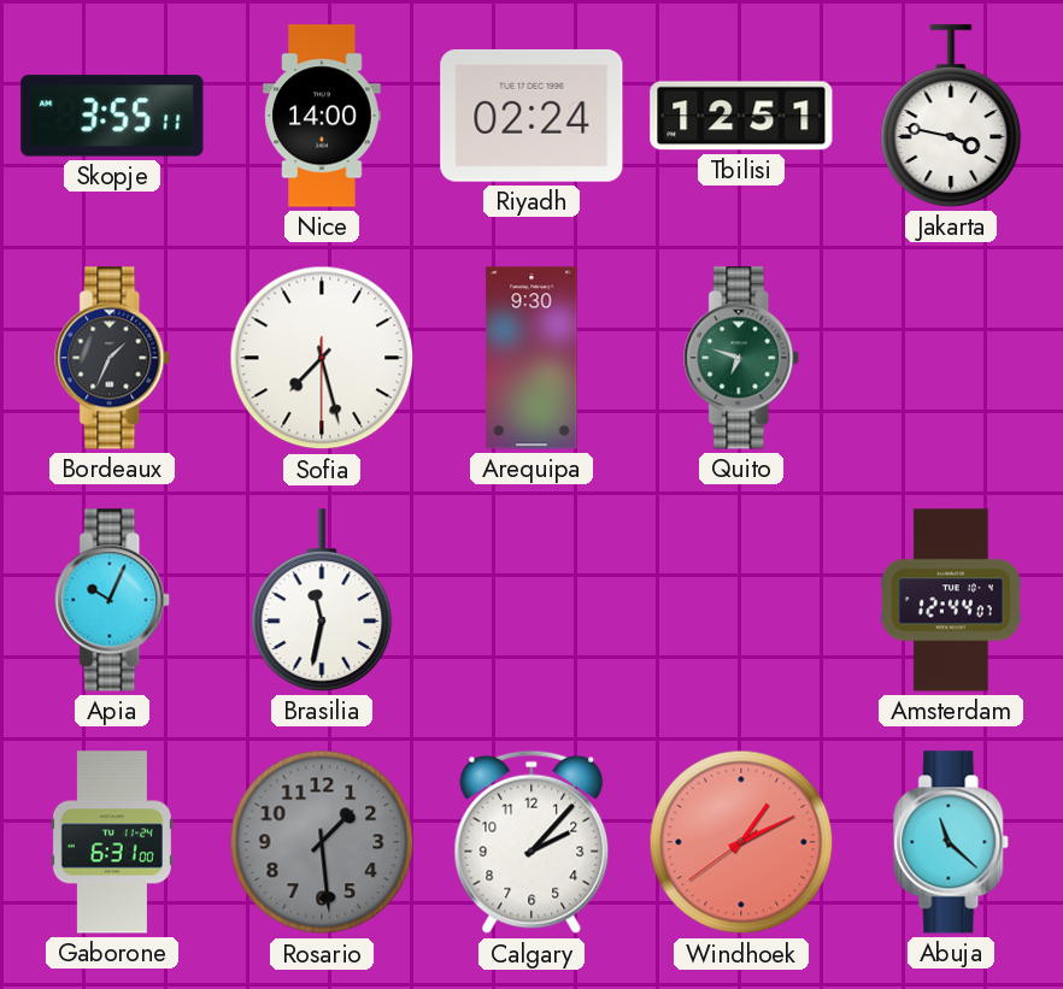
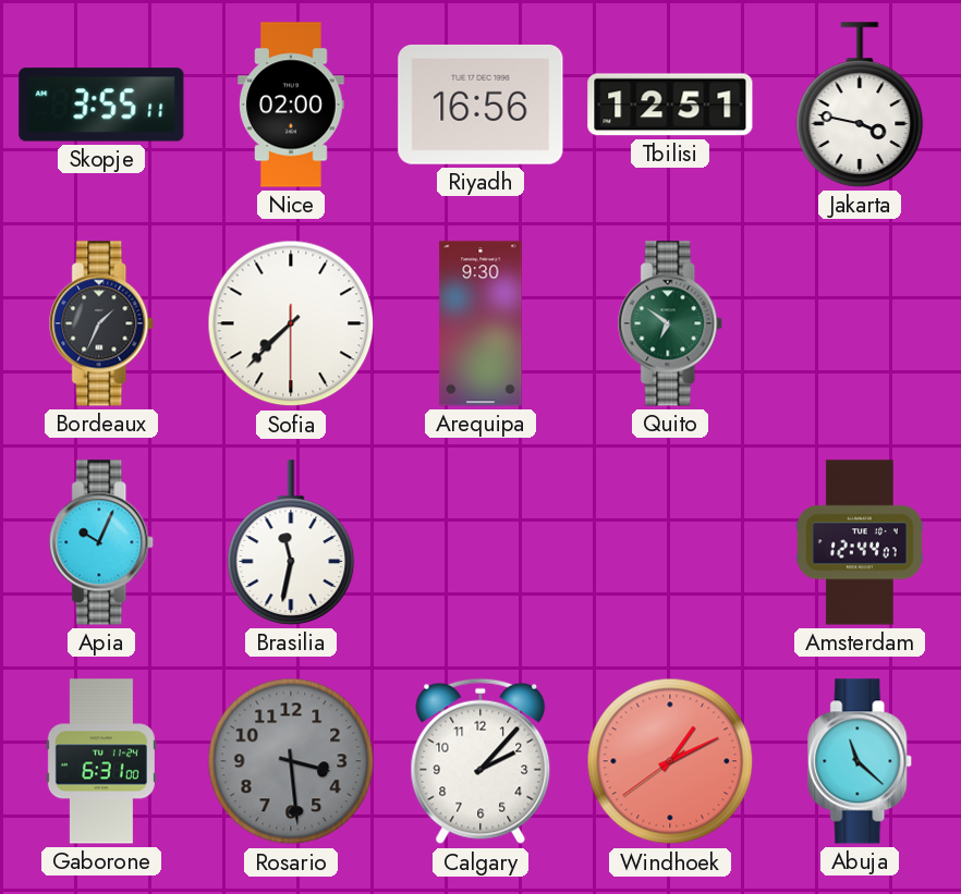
Nice: 14:00 -> 02:00 (291, 105)
Riyadh: 02:24 -> 16:56 (480, 105)
Sofia: 7:27 -> 7:37 (291, 323)
Quito: 6:48 -> 6:51 (671, 323)
Rosario: 1:29 -> 3:29 (291, 761)
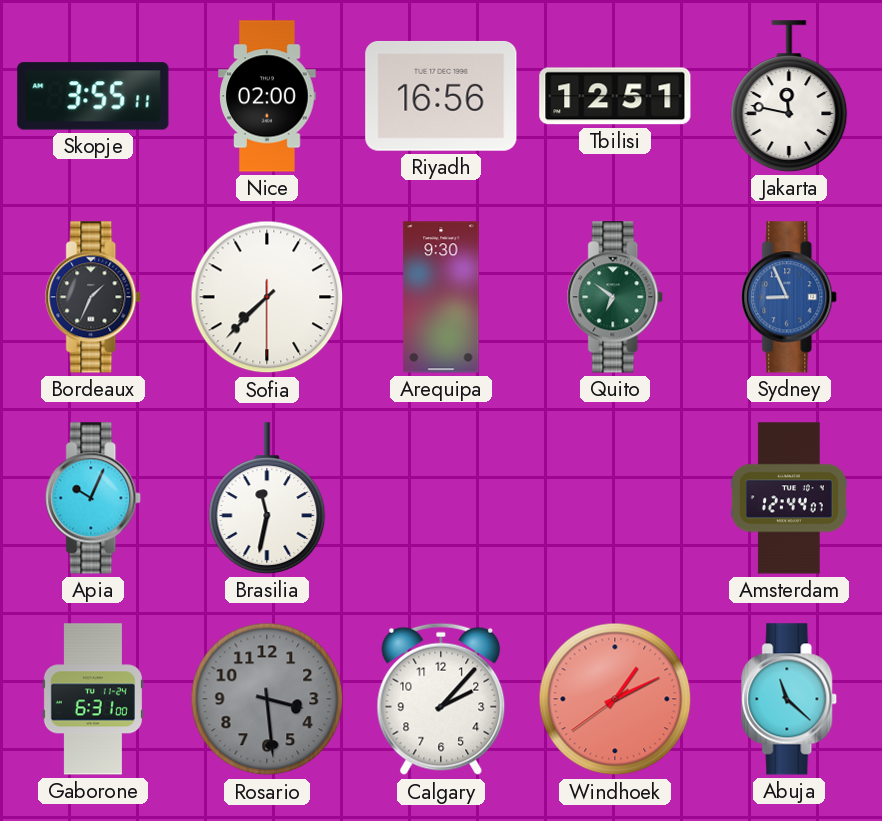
Jakarta: 3:47 -> 11:47 (789, 96)
Sydney: none -> 8:56 (790, 297)
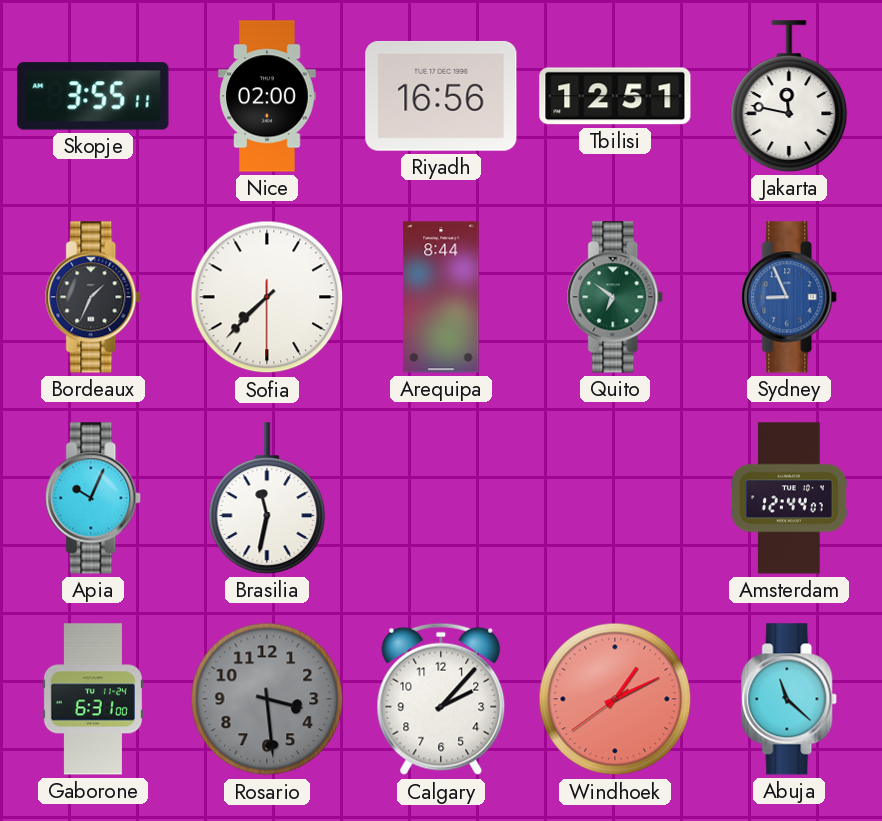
Arequipa: 9:30 -> 8:44 (441, 297)
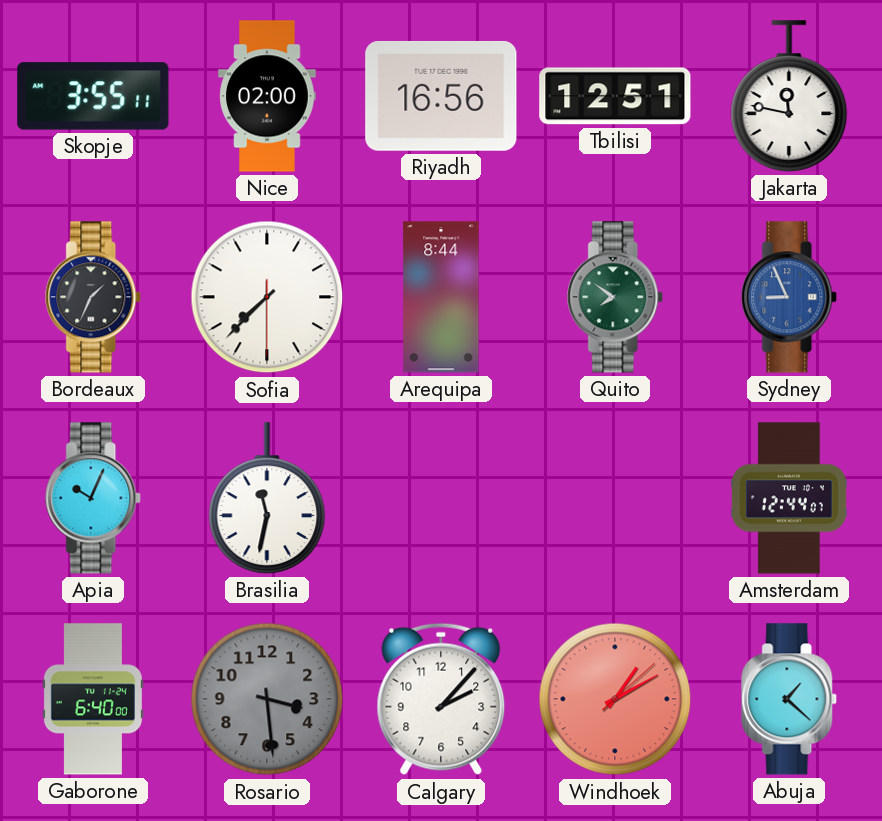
Quito: 6:51 -> 7:51 (616, 297)
Gaborone: 6:31 -> 6:40 (93, 699)
Windhoek: 1:10:39 -> 1:10:08 (615, 699)
Abuja: 11:22 -> 1:22 (790, 699)
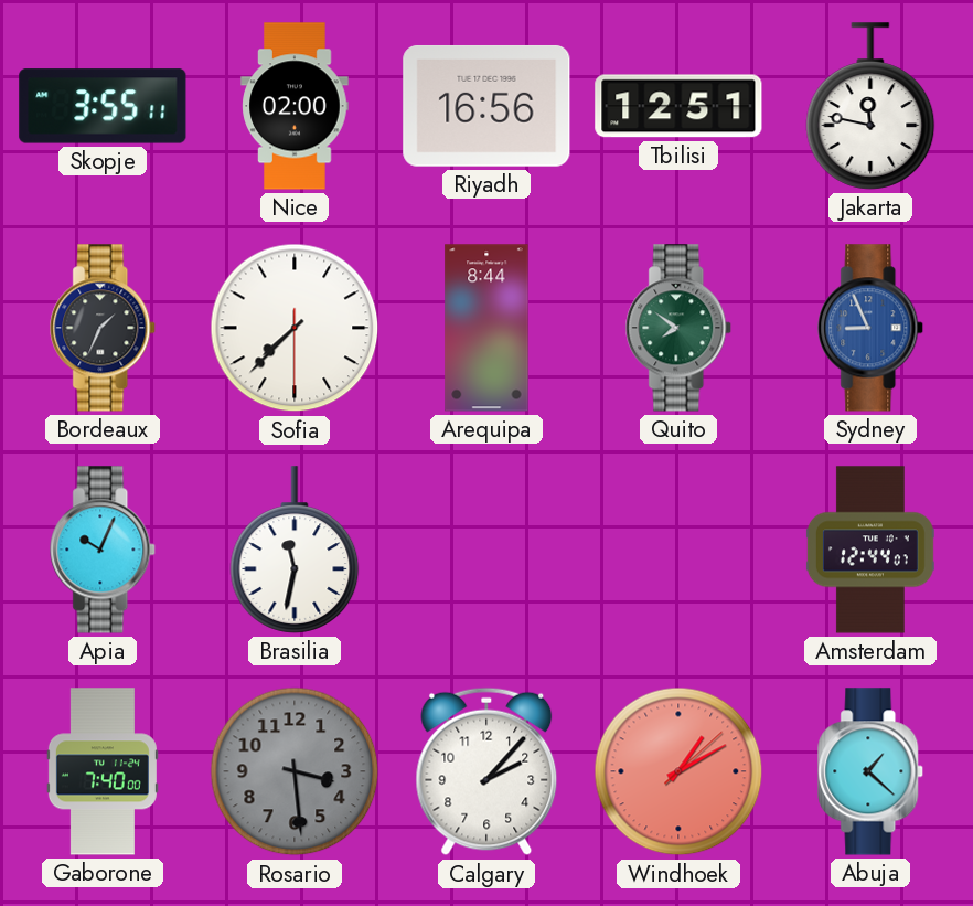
Gaborone: 6:40 -> 7:40 (103, 771)
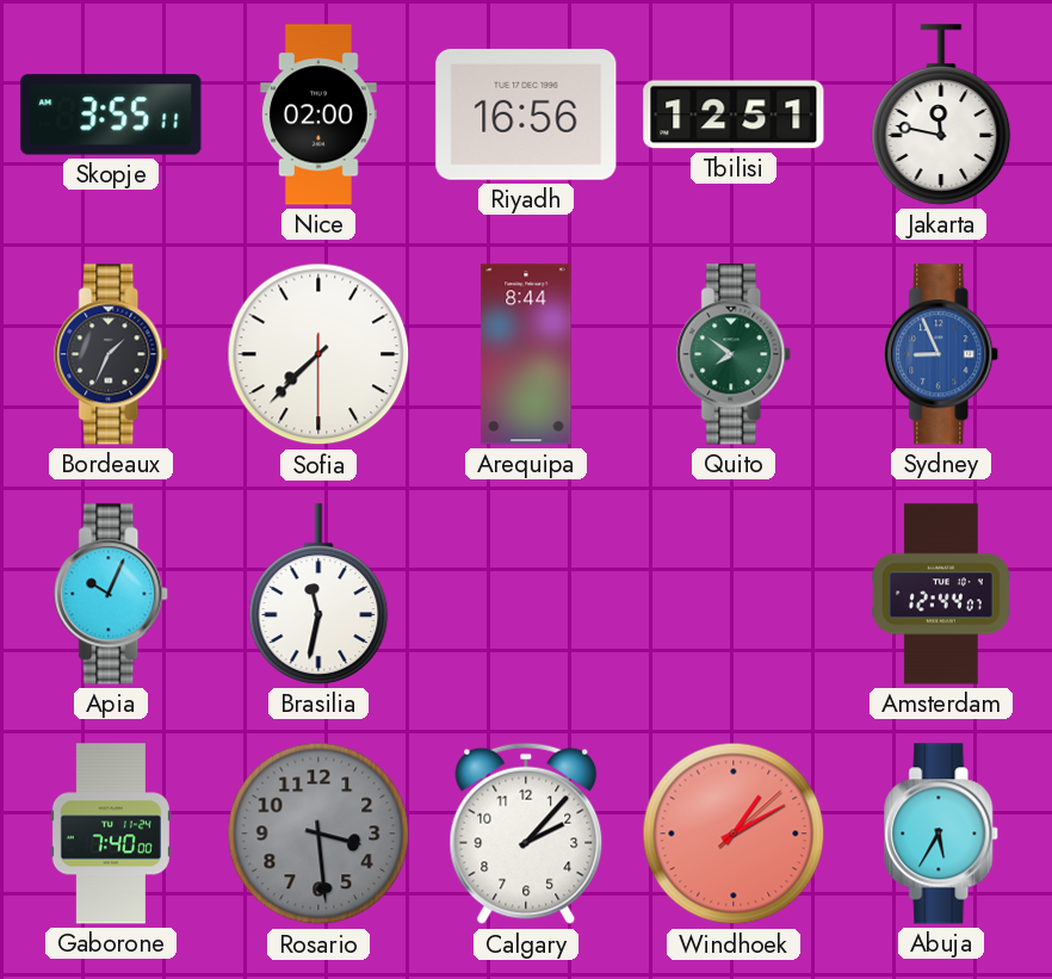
Abuja: 1:22 -> 5:35 (942, 834)
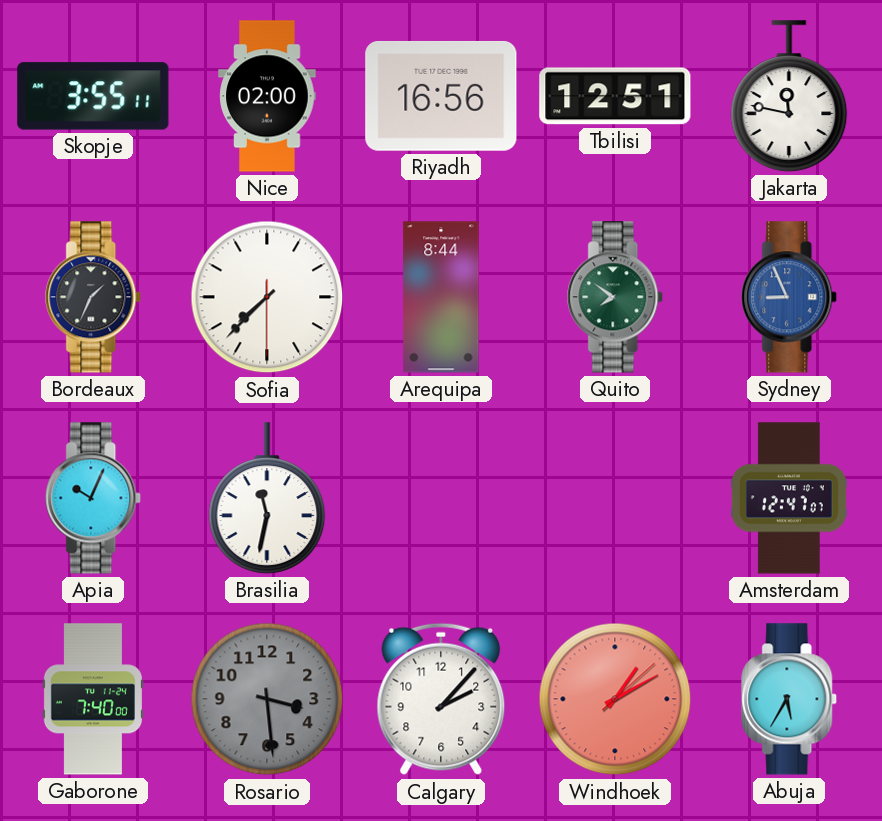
Amsterdam: 12:44 -> 12:47 (789, 498)
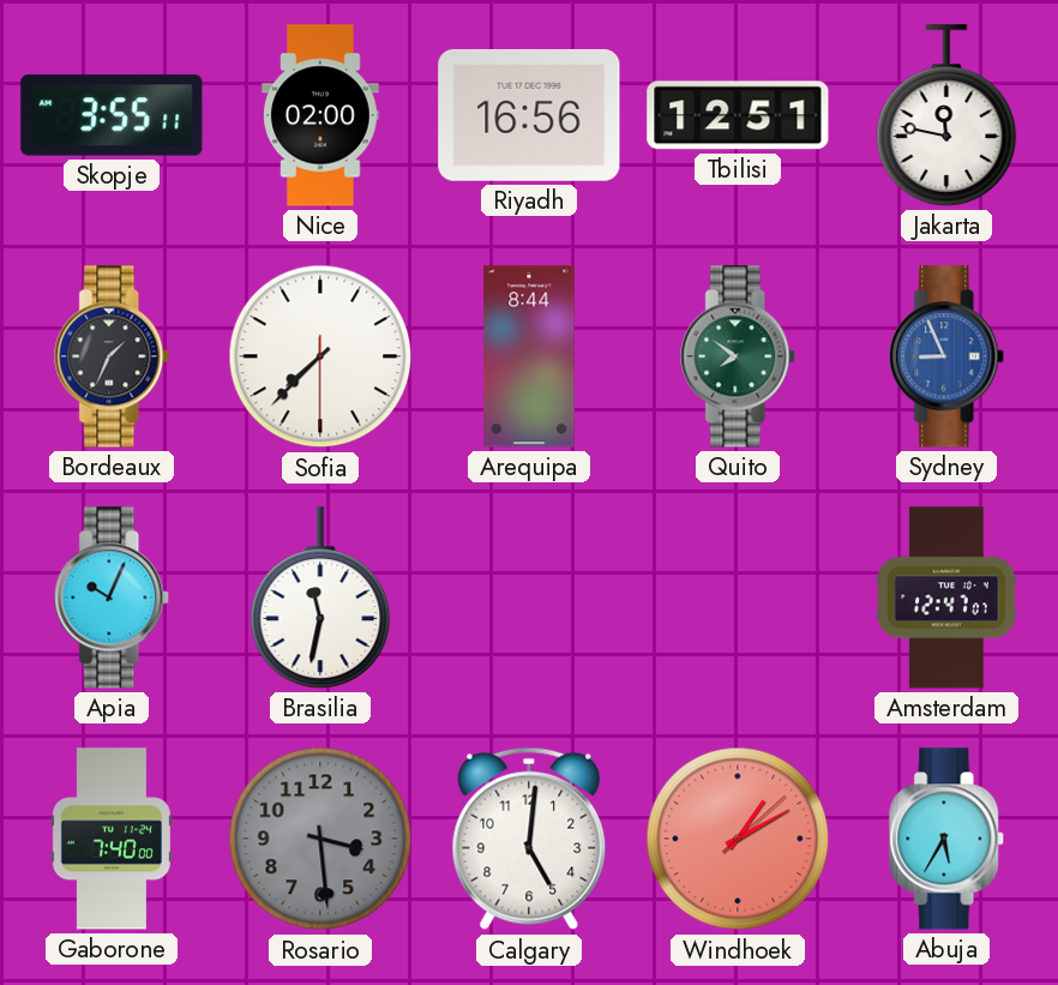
Calgary: 2:07 -> 5:01 (529, 839)
